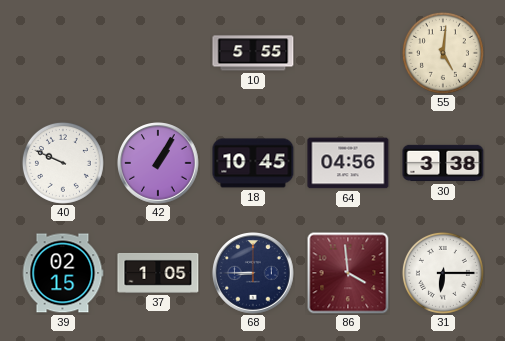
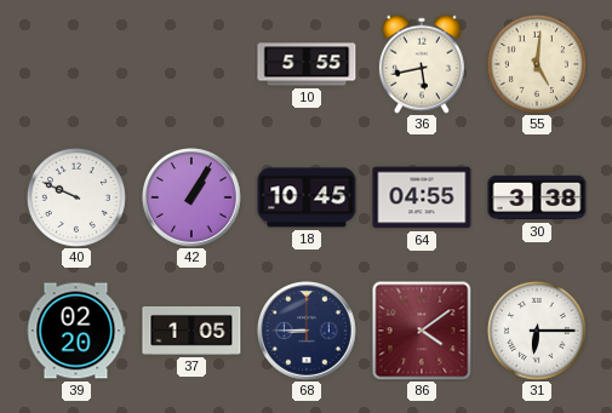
36: none -> 5:43 (422, 64)
64: 04:56 -> 04:55 (422, 197)
39: 02:15 -> 02:20 (76, 331)
86: 3:59 -> 4:09 (422, 331)
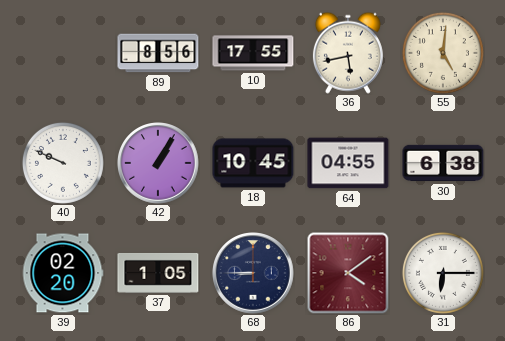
89: none -> 8:56 (158, 53)
10: 5:55 -> 17:55 (253, 53)
30: 3:38 -> 6:38 (443, 163)
